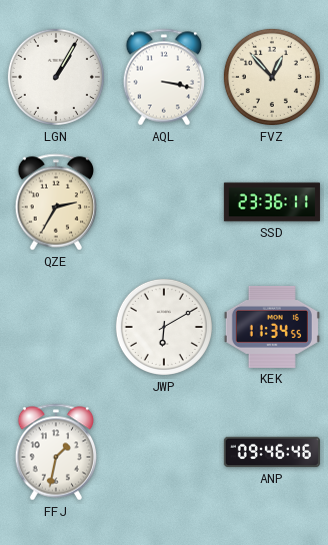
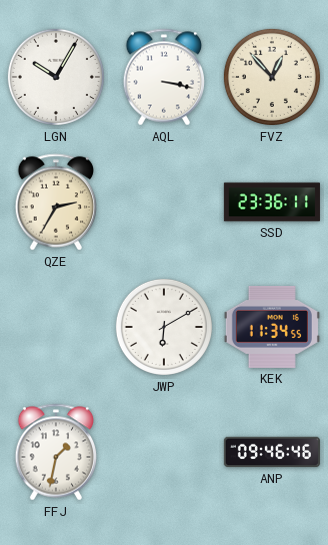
LGN: 1:05 -> 10:05 (56, 77)
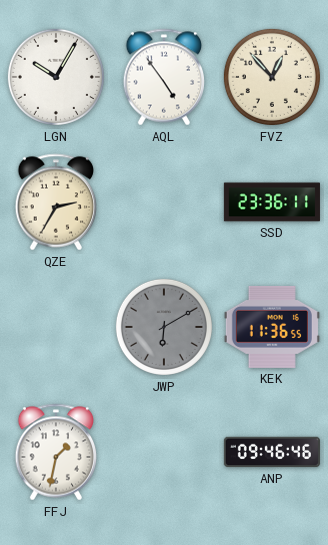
AQL: 3:17 -> 4:54 (163, 77)
JWP dial: white -> grey (164, 327)
KEK: 11:34 -> 11:36 (272, 327)
